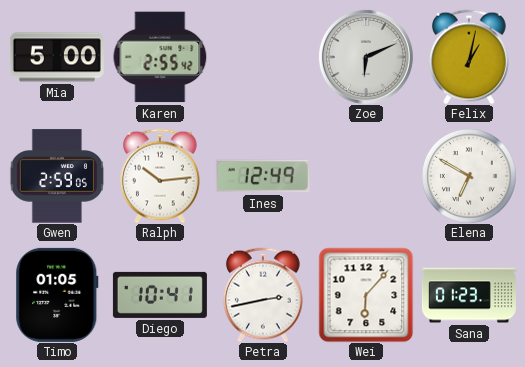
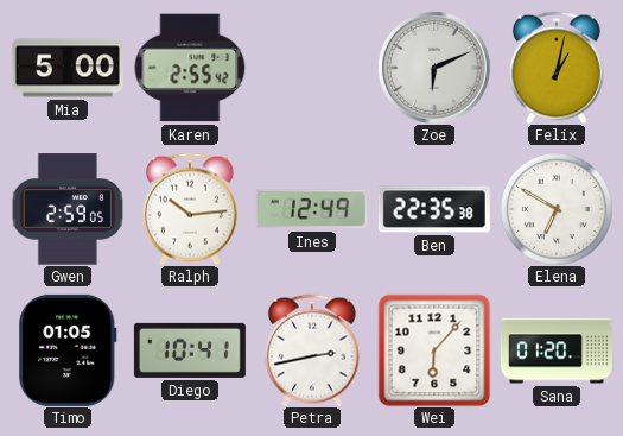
Ben: none -> 22:35 (434, 209)
Sana: 01:23 -> 01:20 (557, 350)
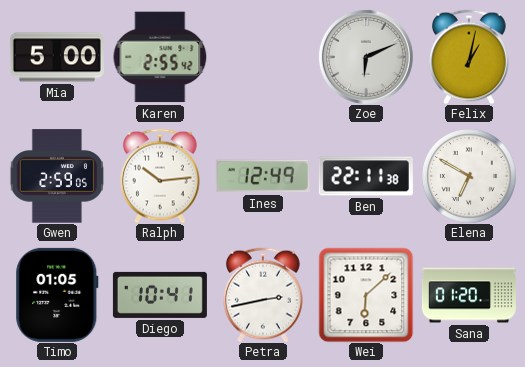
Ben: 22:35 -> 22:11 (366, 176)
Wei: 6:07 -> 6:08 (366, 295)
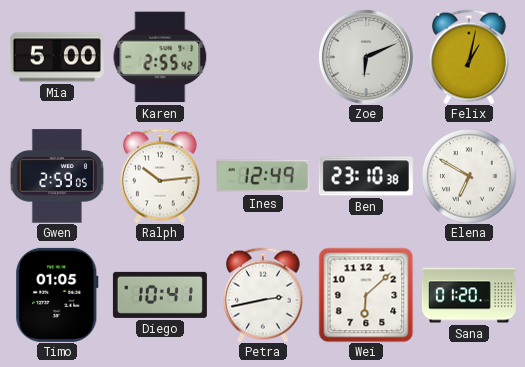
Ben: 22:11 -> 23:10 (366, 176)
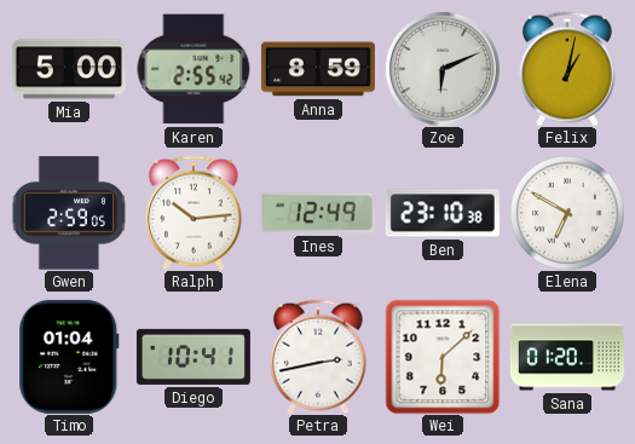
Anna: none -> 8:59 (318, 69)
Timo: 01:05 -> 01:04 (69, 357)
